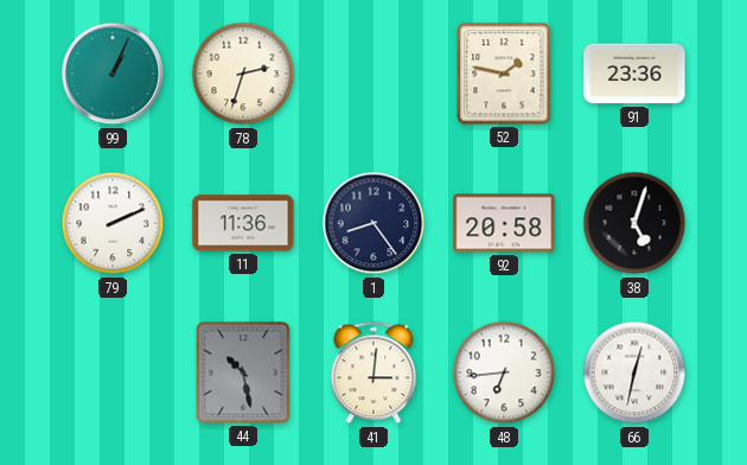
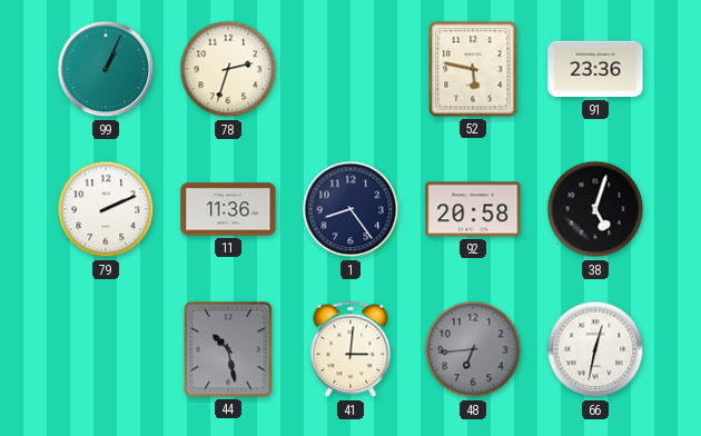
52: 1:47 -> 5:47 (473, 69)
48 dial: white -> grey (473, 349)
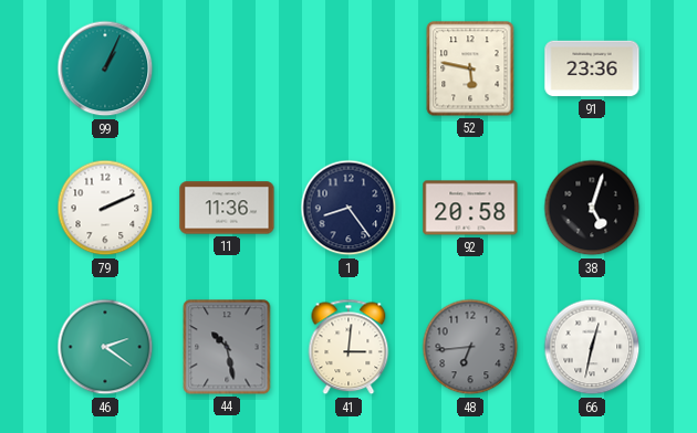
78: 2:33 -> none (228, 69)
46: none -> 2:21 (105, 347)
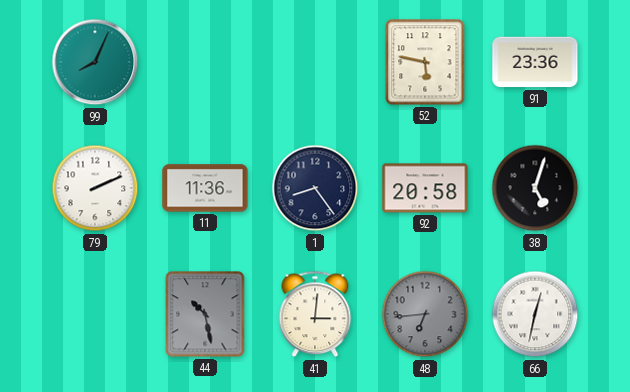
99: 1:04 -> 8:04 (95, 62)
46: 2:21 -> none (105, 347)
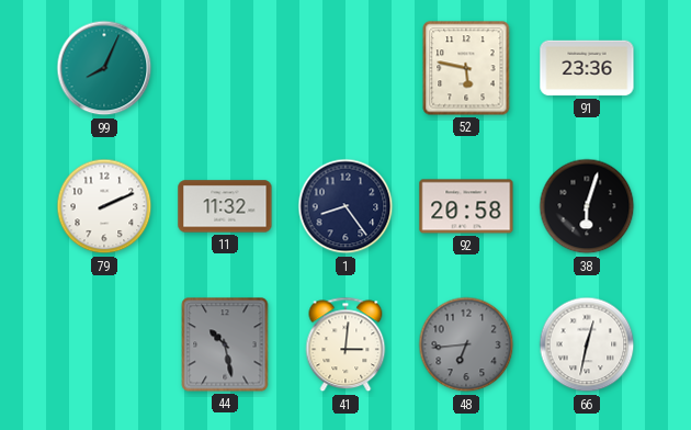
11: 11:36 -> 11:32 (225, 206)
38: 5:03 -> 6:03 (587, 206)
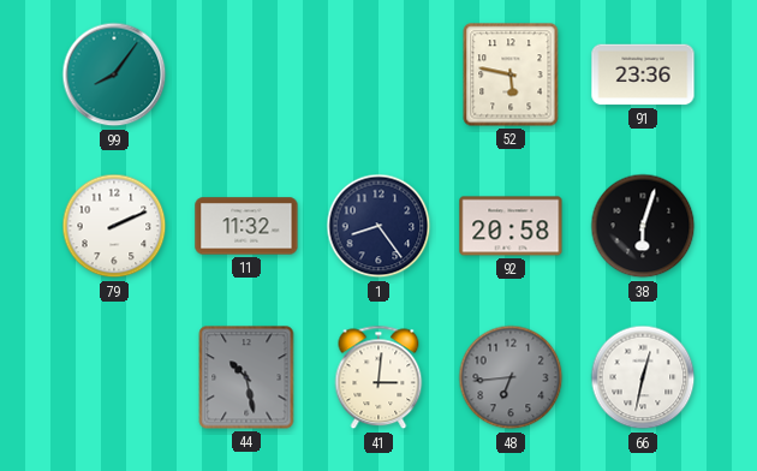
99: 8:04 -> 8:06 (114, 74)
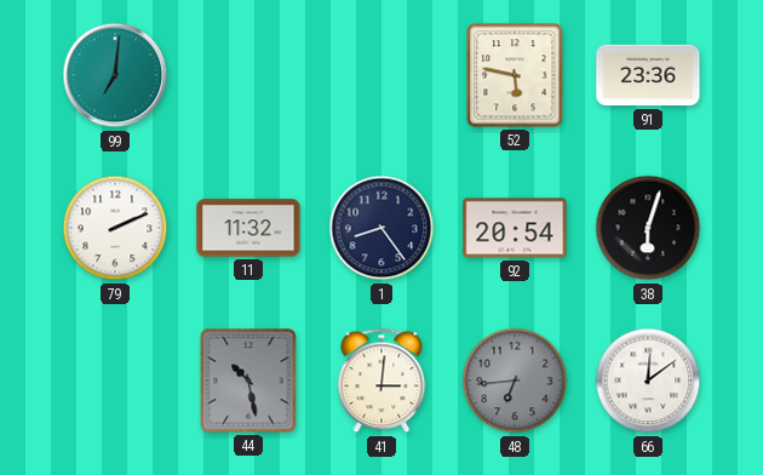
99: 8:06 -> 7:01 (115, 75)
92: 20:58 -> 20:54 (515, 228)
66: 12:32 -> 12:09 (648, 380)
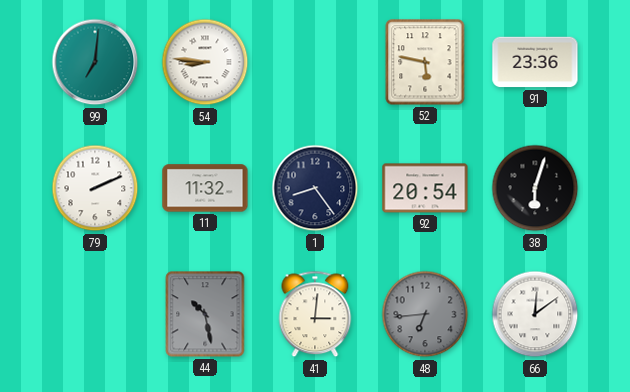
54: none -> 8:46 (205, 62)
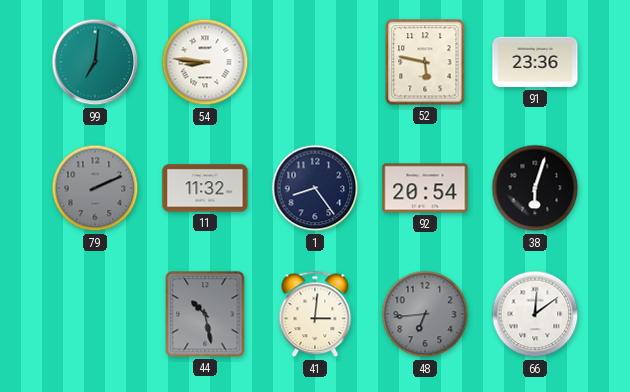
79 dial: white -> grey (95, 188)
